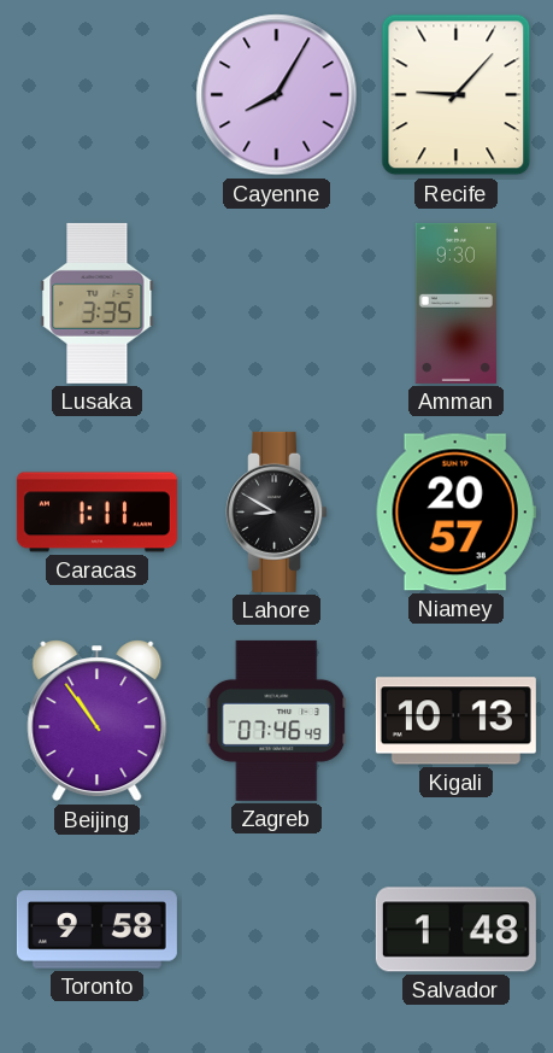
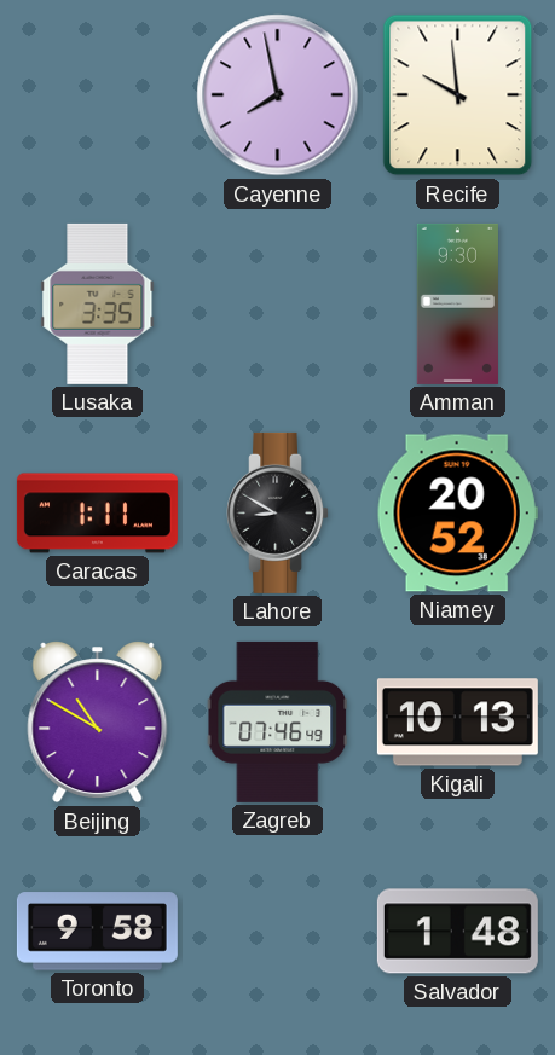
Cayenne: 8:05 -> 7:58 (278, 95)
Recife: 9:07 -> 9:59 (458, 95)
Niamey: 20:57 -> 20:52 (457, 514)
Beijing: 10:54 -> 10:50 (98, 723)
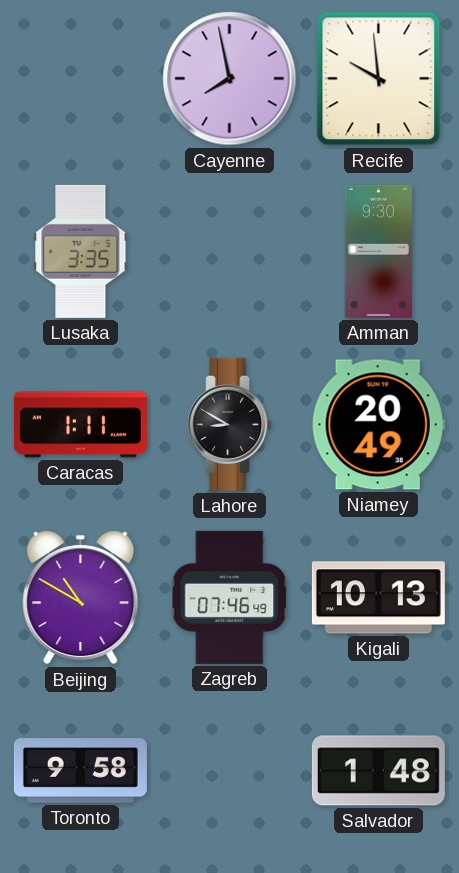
Niamey: 20:52 -> 20:49 (378, 425)
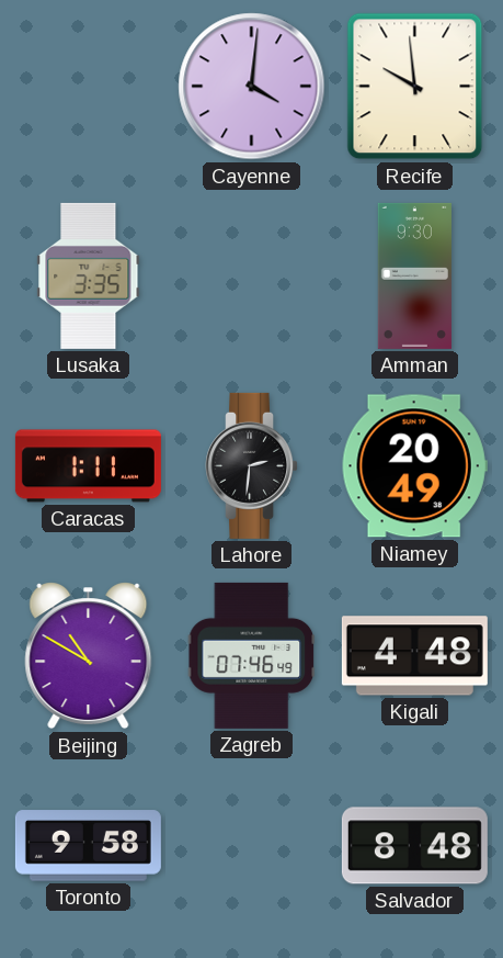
Cayenne: 7:58 -> 4:01 (252, 87)
Lahore: 8:50 -> 2:31 (252, 465)
Kigali: 10:13 -> 4:48 (414, 656)
Salvador: 1:48 -> 8:48 (414, 846)
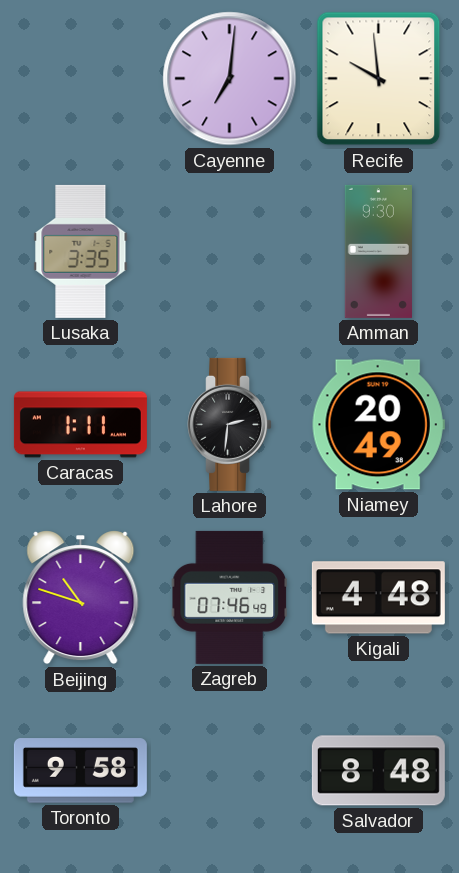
Cayenne: 4:01 -> 7:01 (230, 79)
Beijing: 10:50 -> 10:48 (81, 598)
